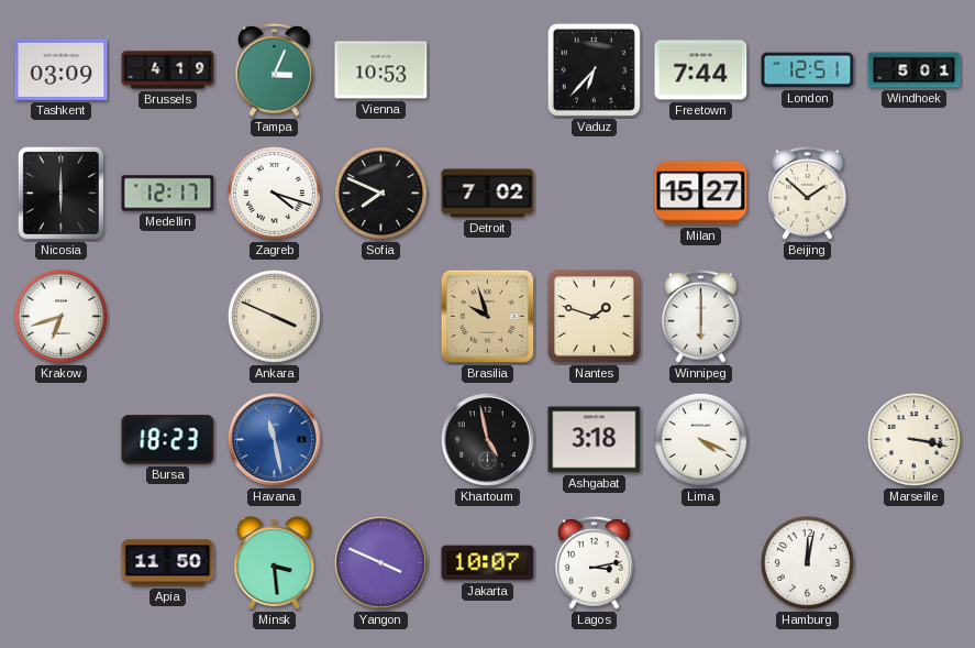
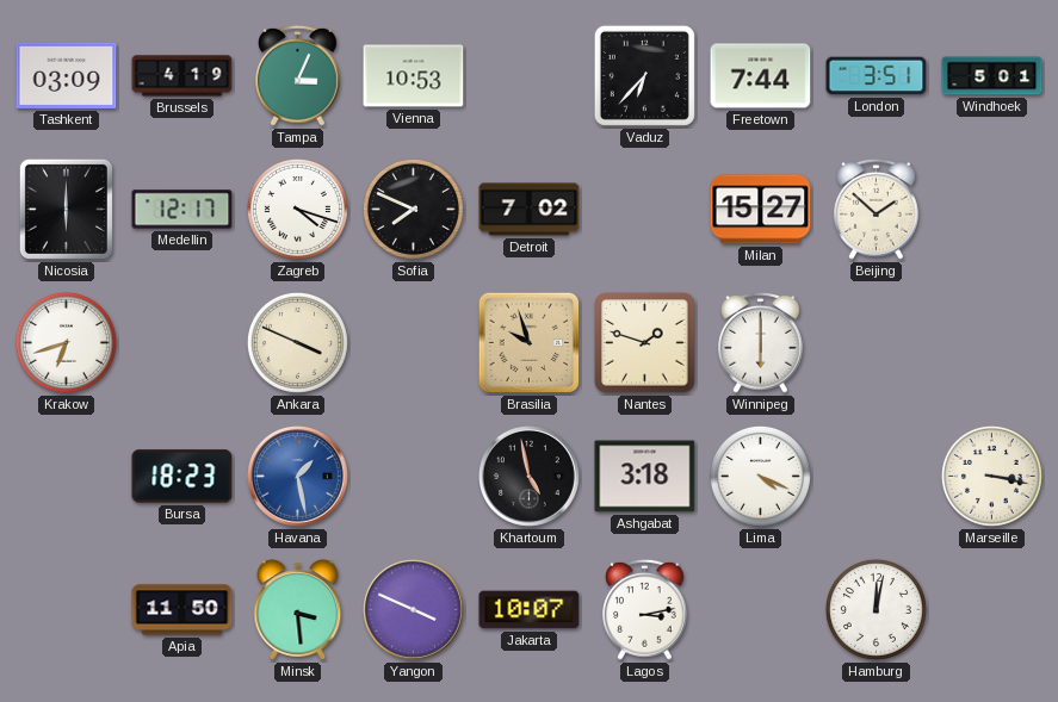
London: 12:51 -> 3:51 (877, 76)
Havana: 11:28 -> 1:28 (298, 477)
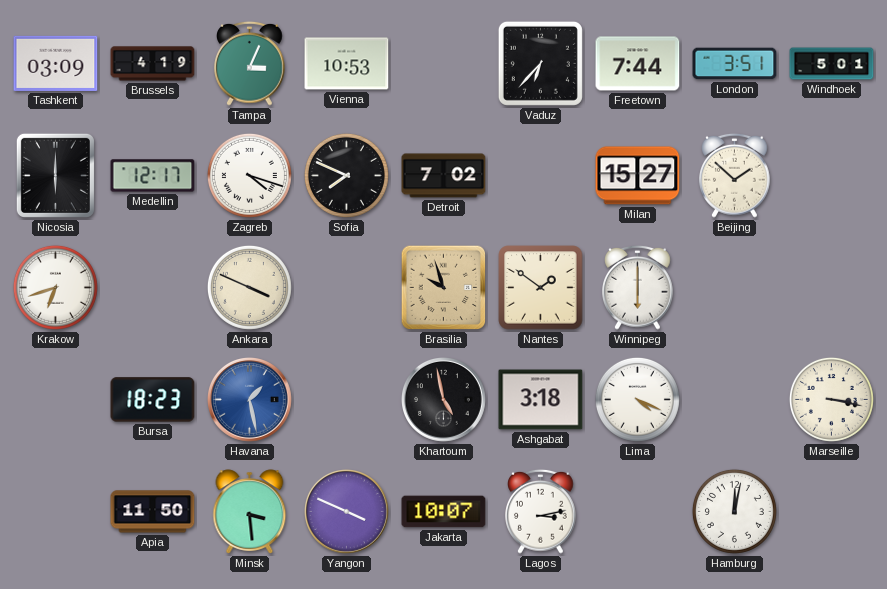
Nantes: 1:48 -> 1:51 (541, 288)
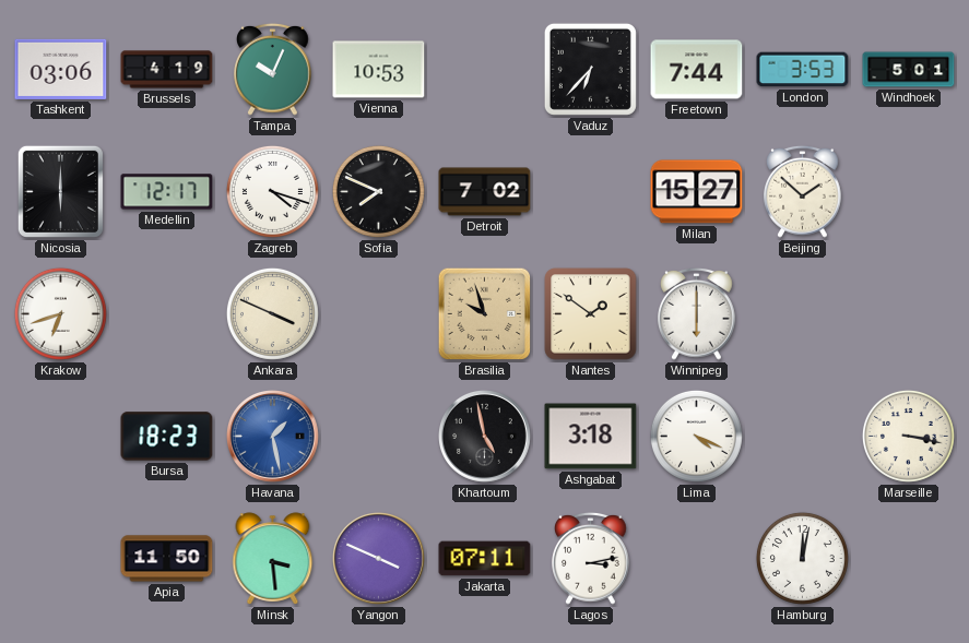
Tashkent: 03:09 -> 03:06 (61, 69)
Tampa: 3:04 -> 10:04 (273, 69)
London: 3:51 -> 3:53 (803, 70)
Jakarta: 10:07 -> 07:11 (485, 559)
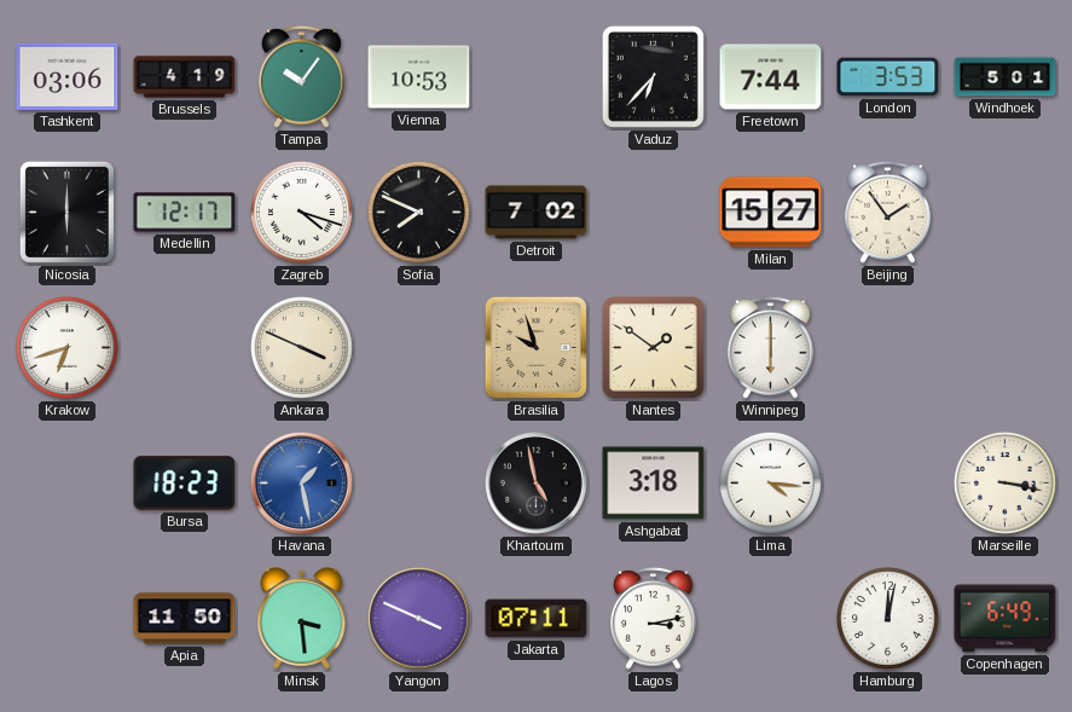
Tampa: 10:04 -> 10:06 (302, 76)
Beijing: 1:52 -> 1:54 (888, 212)
Lima: 4:19 -> 4:16 (770, 482)
Copenhagen: none -> 6:49 (1006, 619)
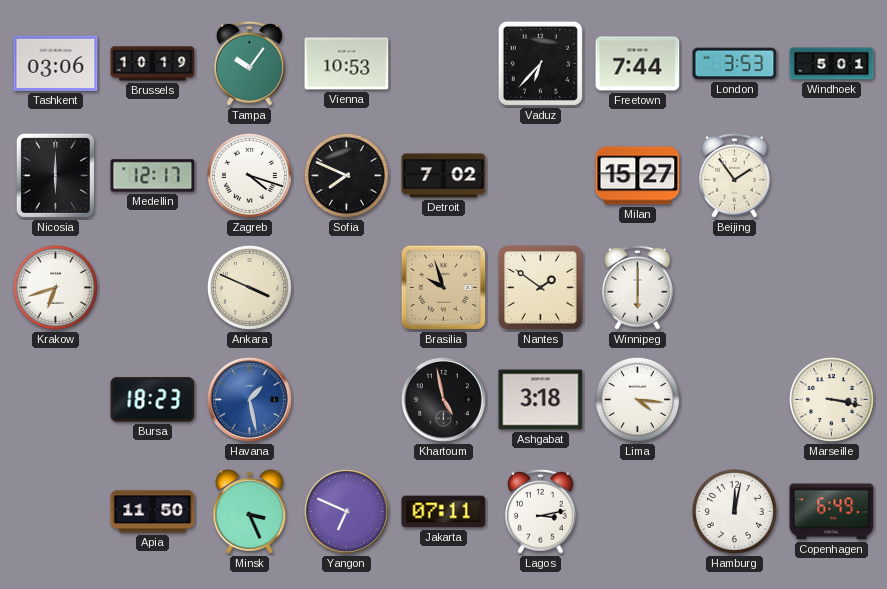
Brussels: 4:19 -> 10:19 (153, 64)
Minsk: 3:29 -> 3:26 (250, 512)
Yangon: 3:49 -> 6:49 (347, 512)
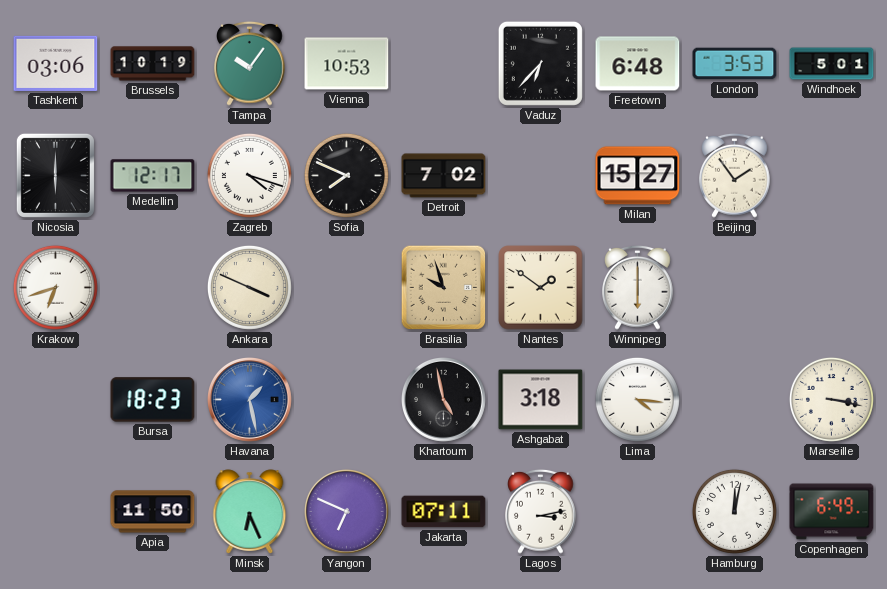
Freetown: 7:44 -> 6:48 (638, 64)
Minsk: 3:26 -> 6:26 (250, 512)
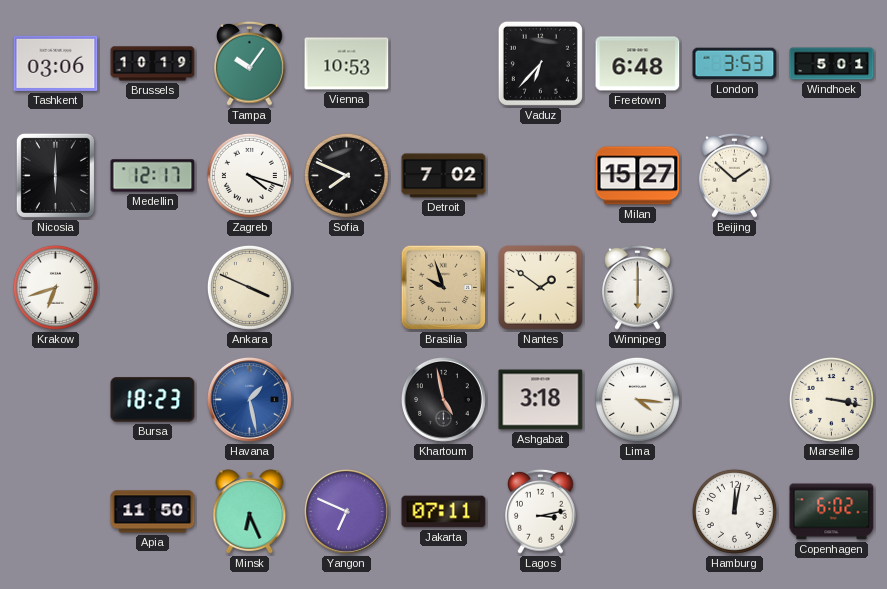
Beijing: 1:54 -> 1:52 (735, 175)
Copenhagen: 6:49 -> 6:02 (832, 512)
